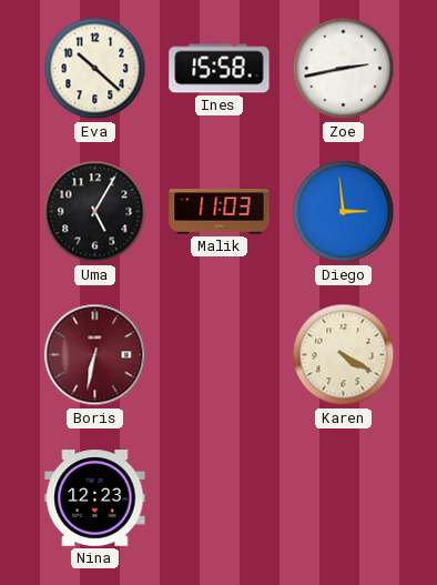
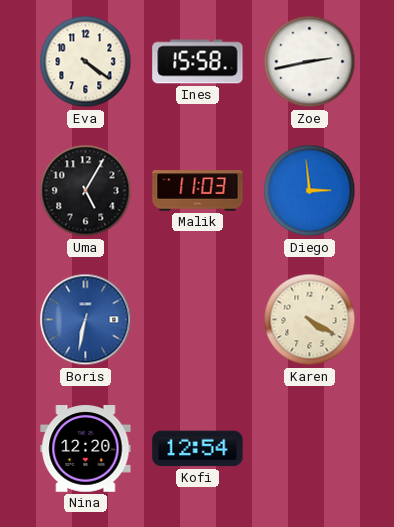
Eva: 10:22 -> 4:21 (86, 62)
Boris dial: burgundy -> blue (86, 320)
Nina: 12:23 -> 12:20 (86, 449)
Kofi: none -> 12:54 (198, 449)
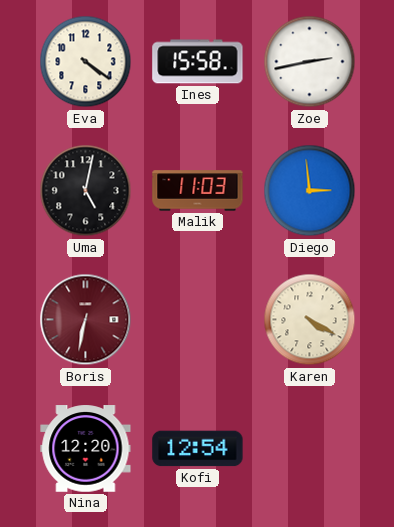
Uma: 5:05 -> 5:02 (86, 191)
Boris dial: blue -> burgundy (86, 320)
